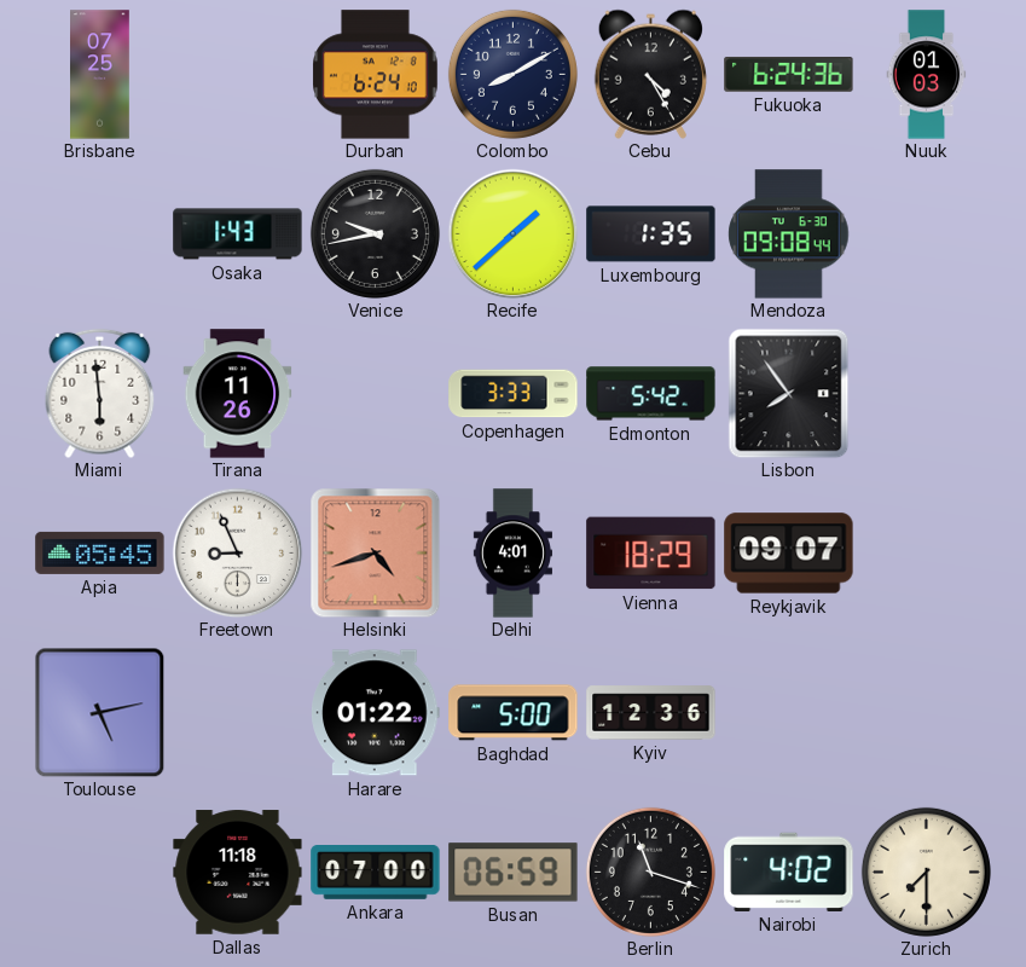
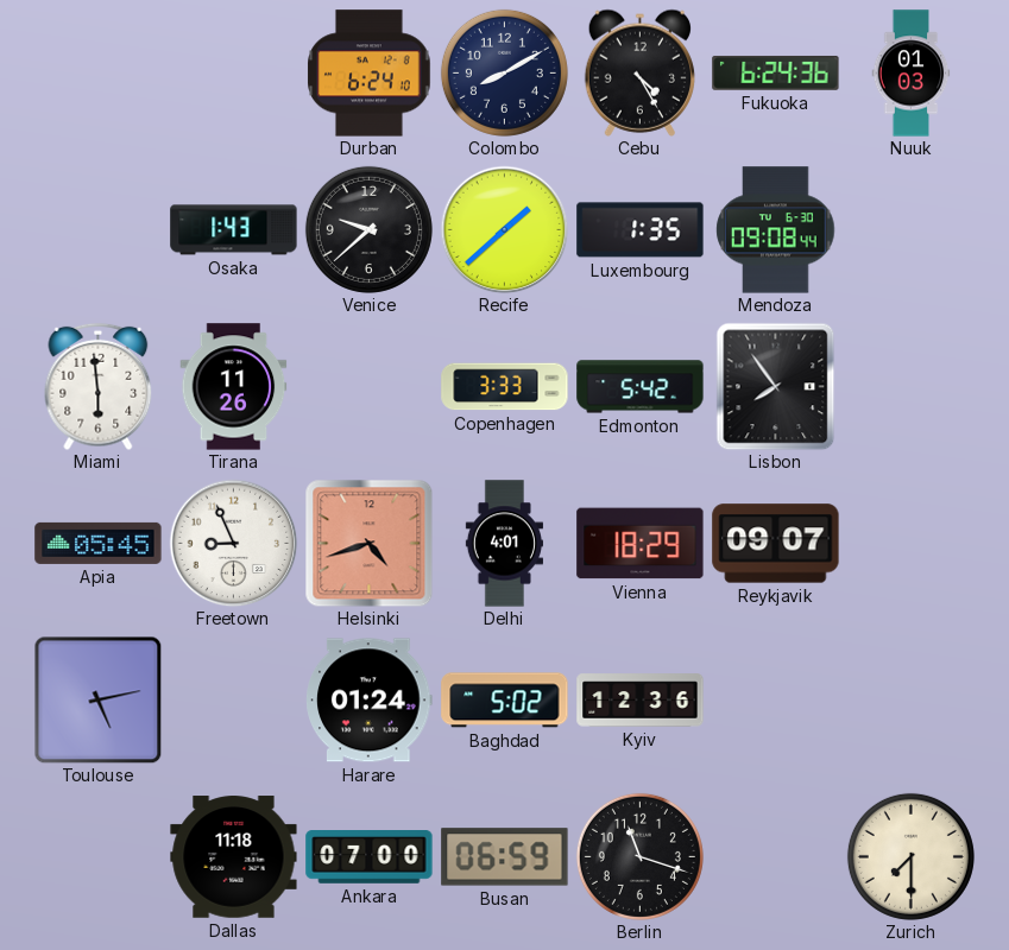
Brisbane: 07:25 -> none (100, 75)
Venice: 9:43 -> 9:38 (368, 229)
Harare: 01:22 -> 01:24 (370, 701)
Baghdad: 5:00 -> 5:02 (505, 701)
Nairobi: 4:02 -> none (789, 872)
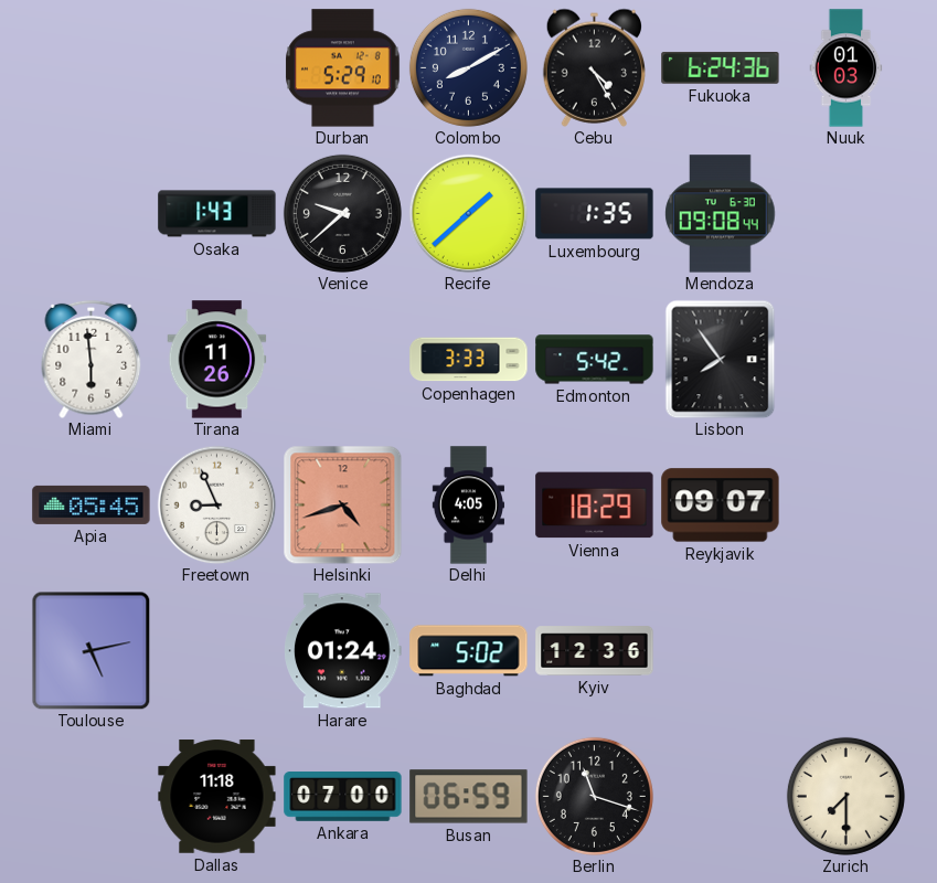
Durban: 6:24 -> 5:29 (343, 68)
Delhi: 4:01 -> 4:05 (468, 506)
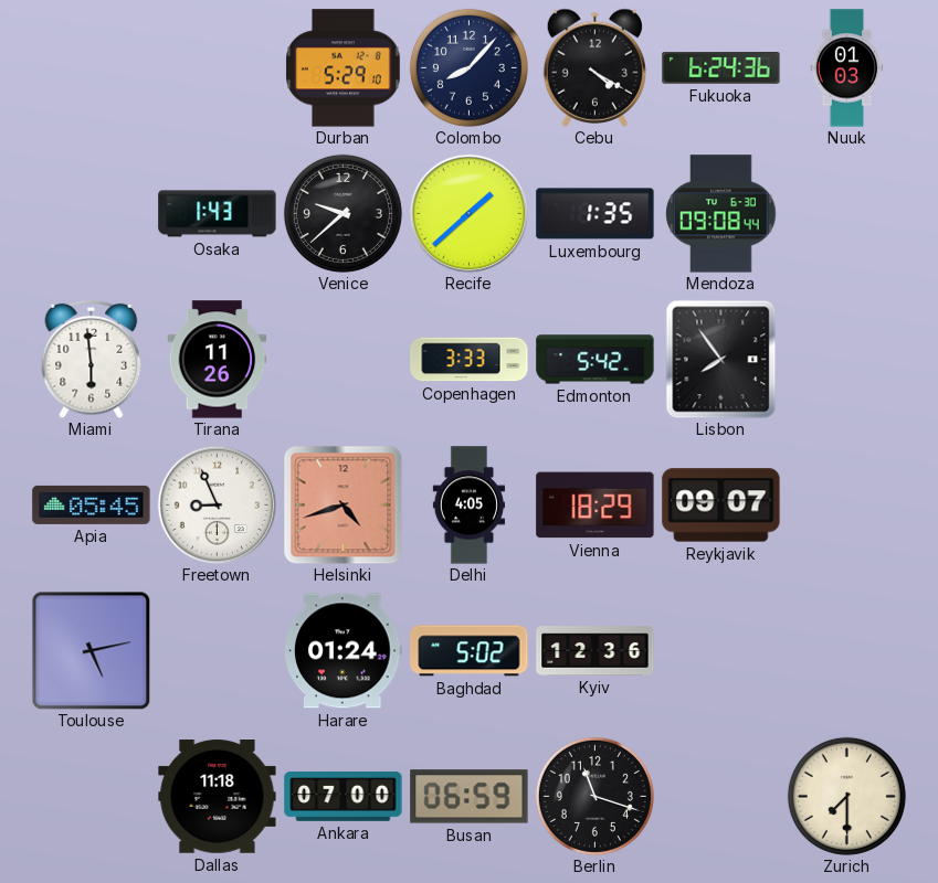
Colombo: 8:10 -> 8:07 (468, 67)
Cebu: 4:25 -> 4:20 (594, 67)
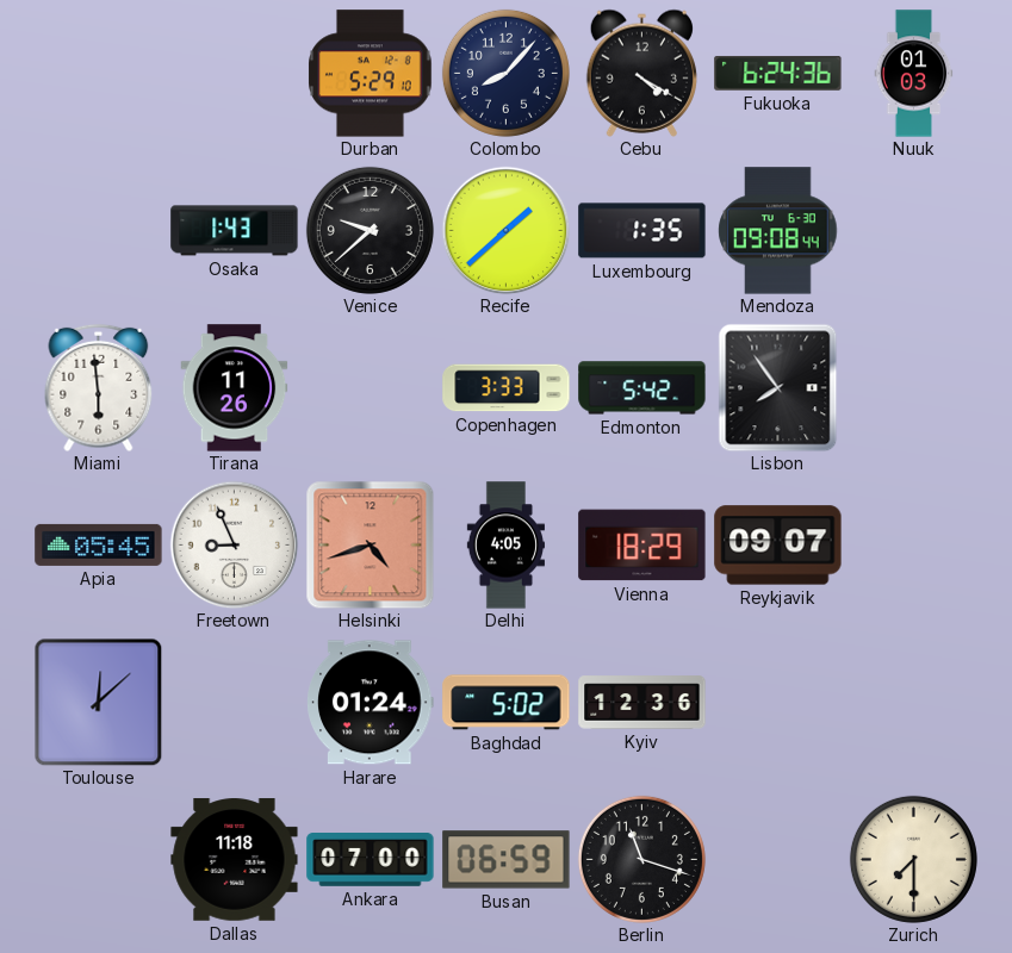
Toulouse: 5:13 -> 12:08 (98, 702)
